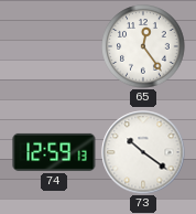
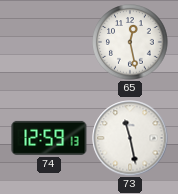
65: 12:24 -> 12:28 (130, 42)
73: 10:21 -> 11:28 (130, 138)
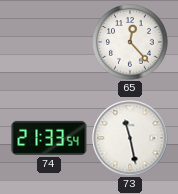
65: 12:28 -> 12:23 (130, 42)
74: 12:59 -> 21:33 (49, 138)
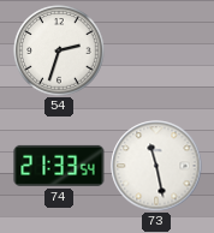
54: none -> 2:33 (59, 50)
65: 12:23 -> none (130, 42)
